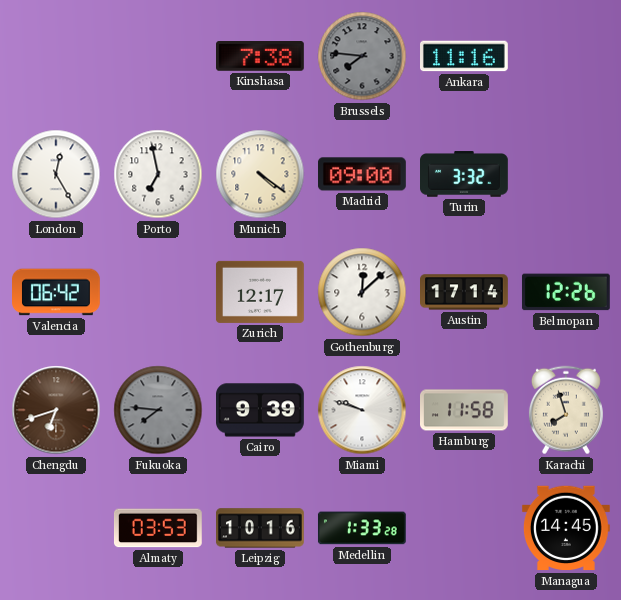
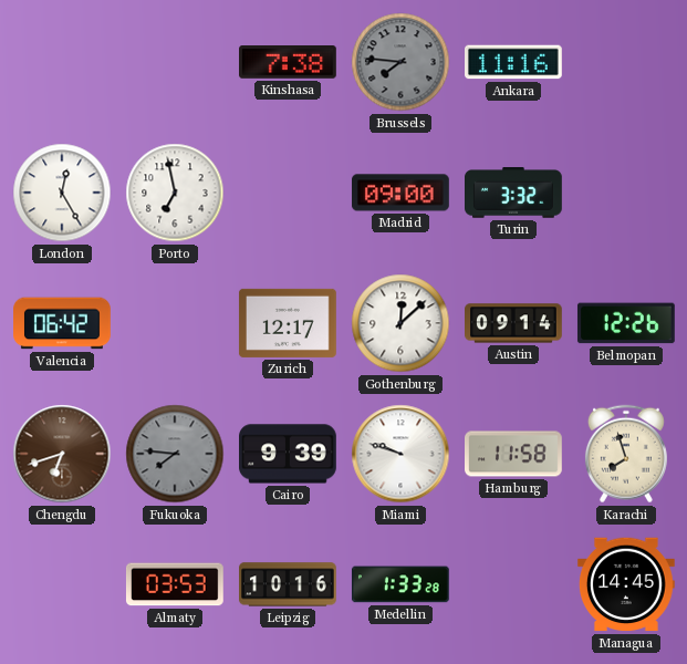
Munich: 4:21 -> none (260, 174)
Austin: 17:14 -> 09:14 (514, 323)
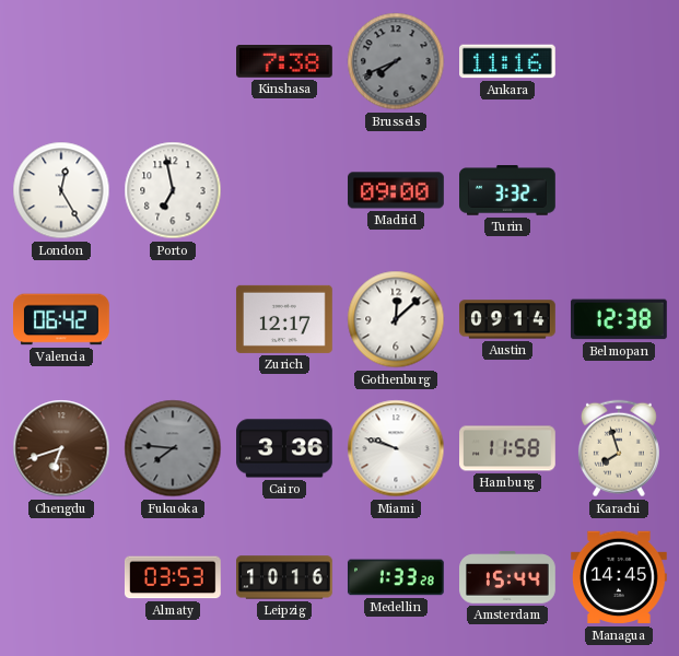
Brussels: 7:46 -> 7:41 (396, 61)
Belmopan: 12:26 -> 12:38 (619, 319)
Cairo: 9:39 -> 3:36 (285, 448)
Amsterdam: none -> 15:44 (508, 577)
